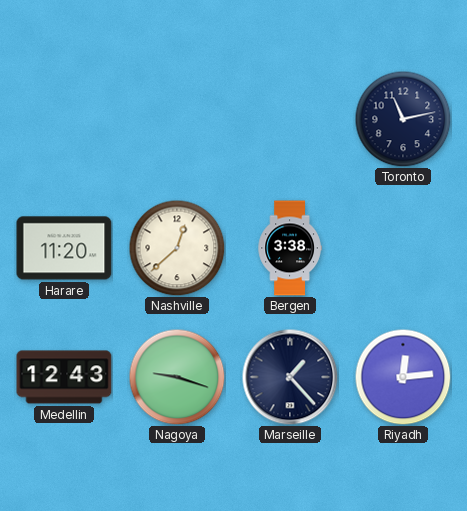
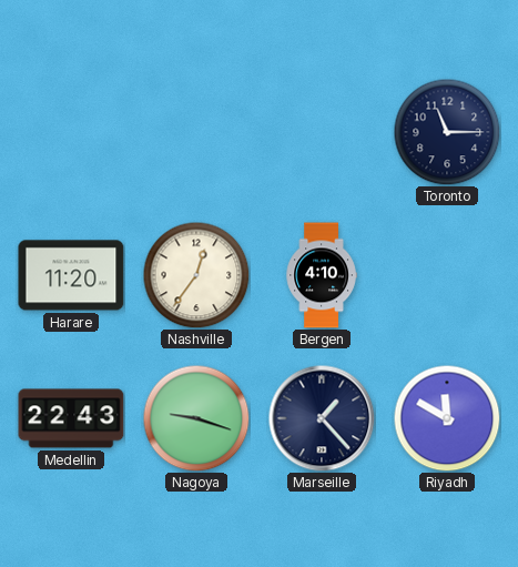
Toronto: 11:13 -> 11:15 (447, 132)
Nashville: 12:38 -> 12:36 (196, 275)
Bergen: 3:38 -> 4:10 (322, 275)
Medellin: 12:43 -> 22:43 (71, 418)
Riyadh: 12:14 -> 11:50 (447, 418)
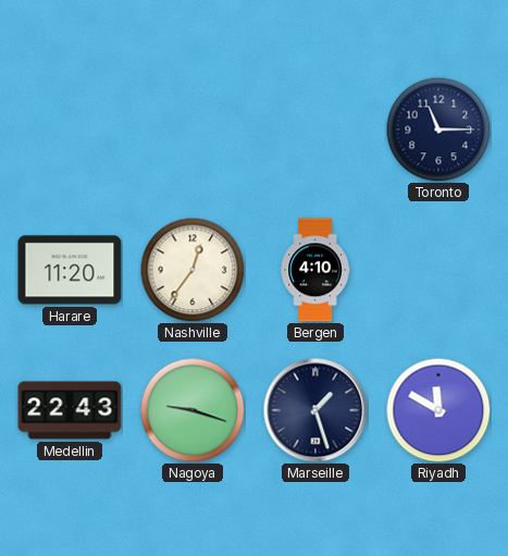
Marseille: 1:23 -> 1:27 (315, 410)
